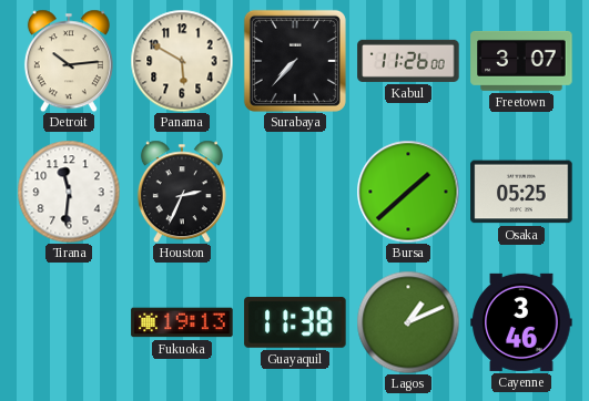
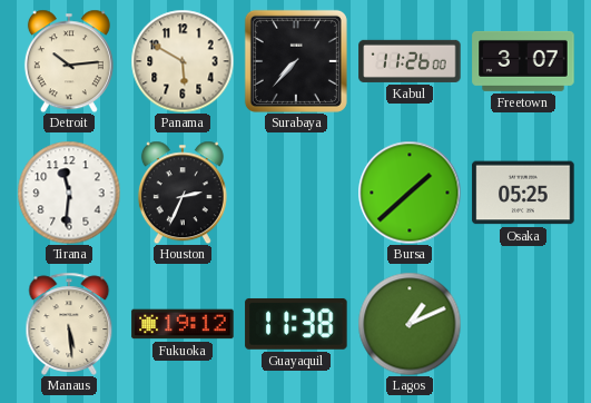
Manaus: none -> 5:29 (69, 324)
Fukuoka: 19:13 -> 19:12 (183, 324)
Cayenne: 3:46 -> none (521, 322)
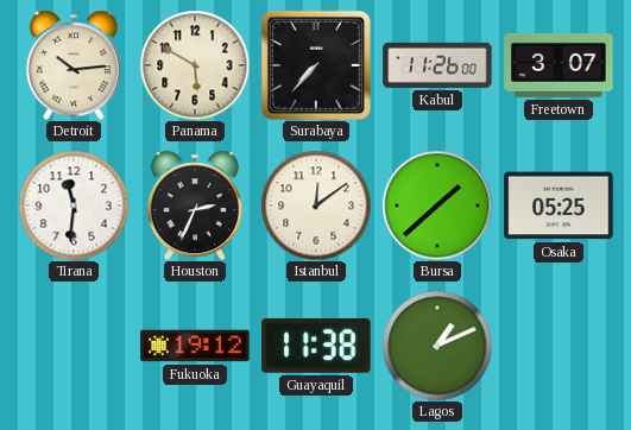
Istanbul: none -> 12:09 (316, 205)
Manaus: 5:29 -> none (69, 324)
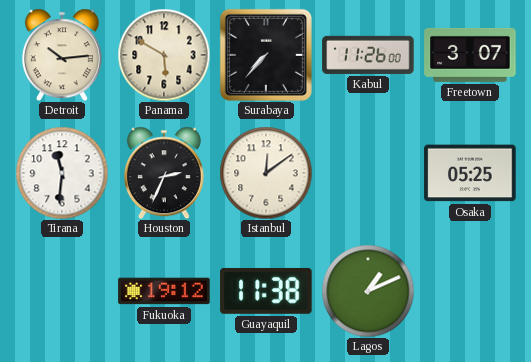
Bursa: 1:38 -> none (437, 205)
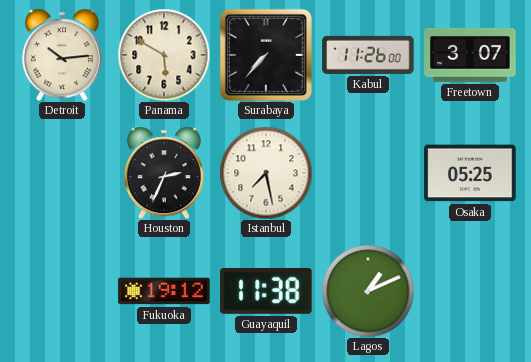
Tirana: 11:31 -> none (62, 173)
Istanbul: 12:09 -> 7:28 (266, 173)
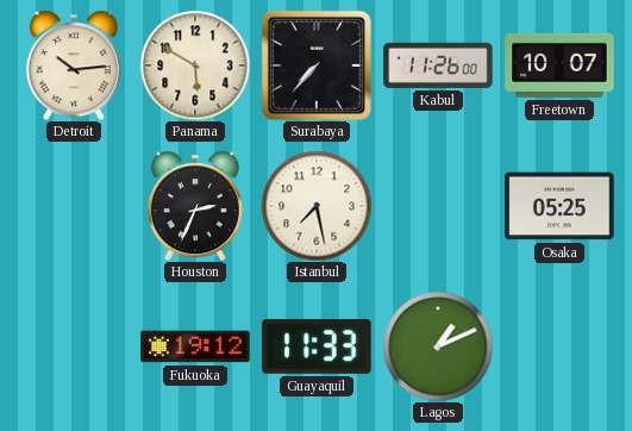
Freetown: 3:07 -> 10:07 (559, 65)
Guayaquil: 11:38 -> 11:33 (317, 346)
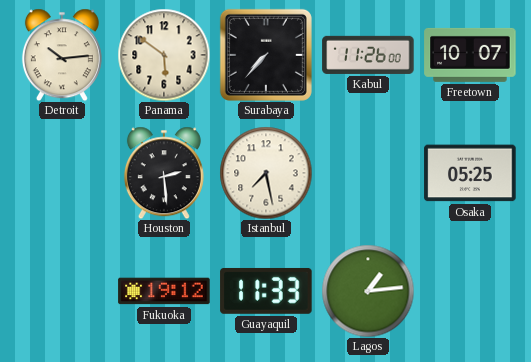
Panama: 5:50 -> 5:51 (164, 55)
Houston: 2:34 -> 2:29 (164, 173)
Lagos: 1:11 -> 1:14 (368, 291)
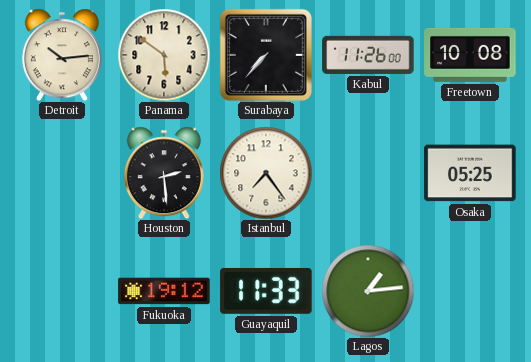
Freetown: 10:07 -> 10:08 (470, 55)
Istanbul: 7:28 -> 7:24 (266, 173)
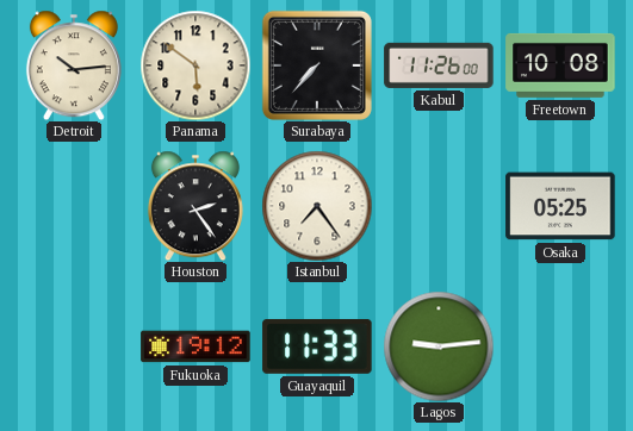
Houston: 2:29 -> 2:24 (196, 206)
Lagos: 1:14 -> 9:14 (439, 346)
